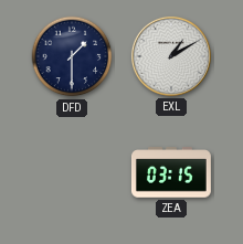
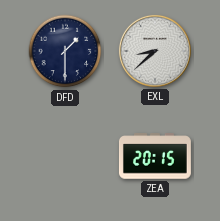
EXL: 1:10 -> 8:38 (155, 51)
ZEA: 03:15 -> 20:15 (155, 156)
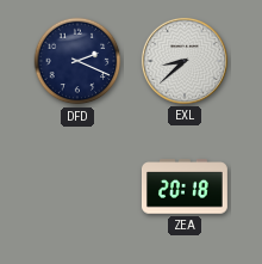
DFD: 1:30 -> 2:19 (77, 61)
ZEA: 20:15 -> 20:18 (185, 186)
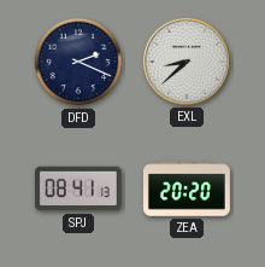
SPJ: none -> 08:41 (78, 188)
ZEA: 20:18 -> 20:20 (187, 188)
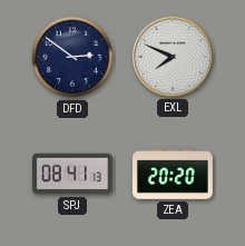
DFD: 2:19 -> 2:51 (72, 57)
EXL: 8:38 -> 7:49 (173, 57)
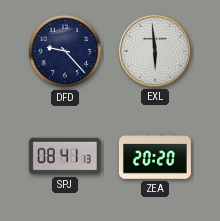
DFD: 2:51 -> 9:23 (65, 51)
EXL: 7:49 -> 5:59 (155, 51)
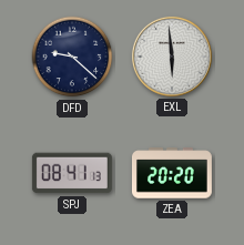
DFD: 9:23 -> 9:22 (72, 57)
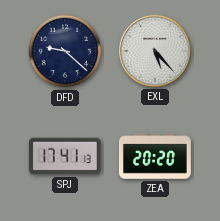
EXL: 5:59 -> 5:23 (155, 51)
SPJ: 08:41 -> 17:41 (65, 156)
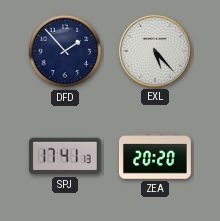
DFD: 9:22 -> 1:53 (65, 51)
